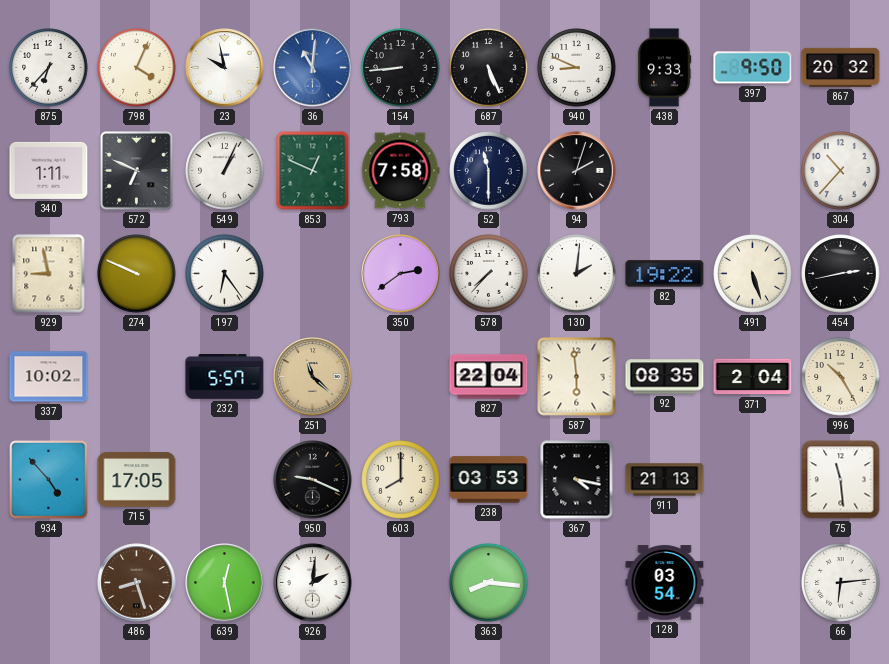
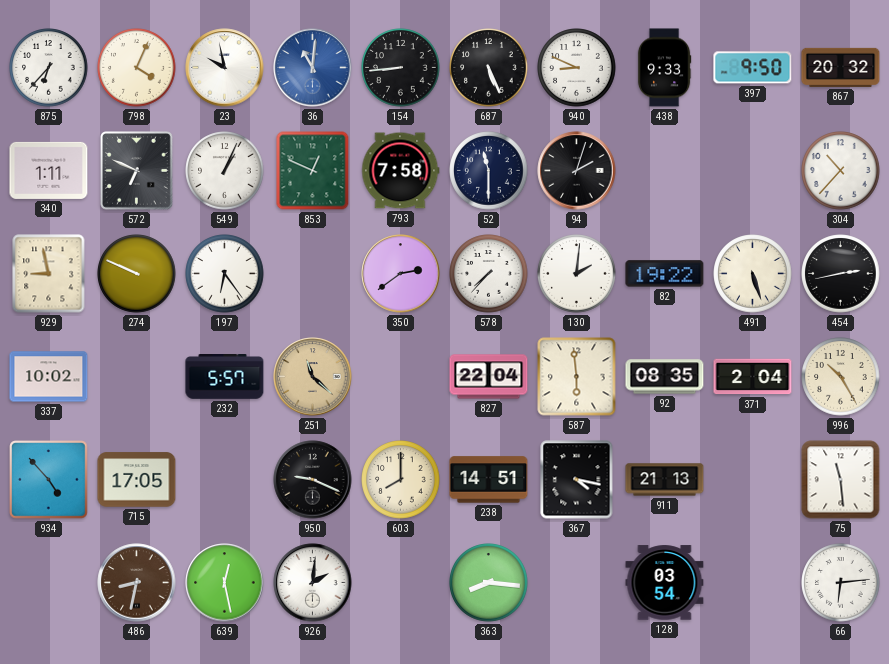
238: 03:53 -> 14:51 (489, 480)
486: 8:27 -> 8:32 (137, 583)
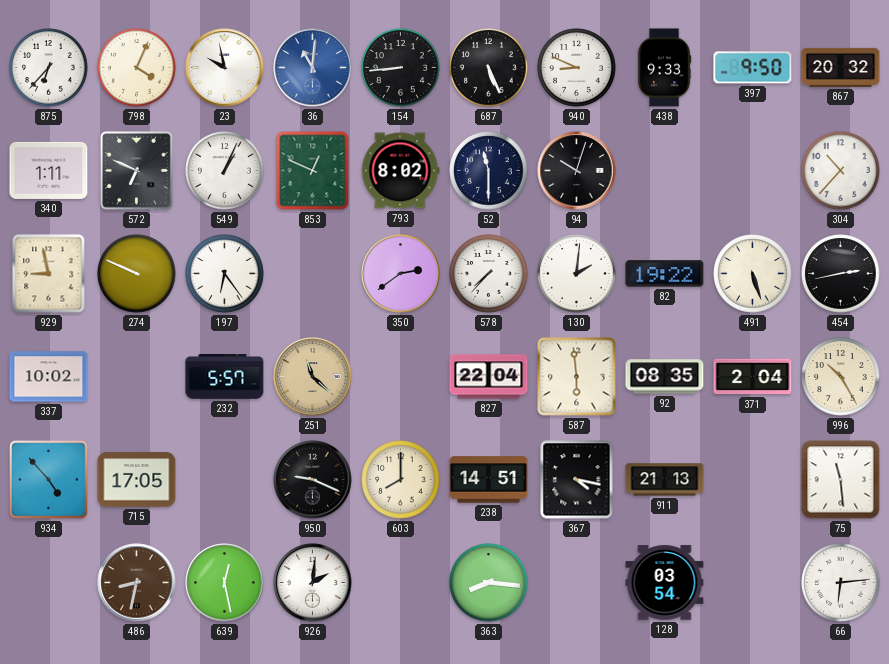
793: 7:58 -> 8:02 (401, 171)
94: 2:03 -> 10:03 (577, 171)
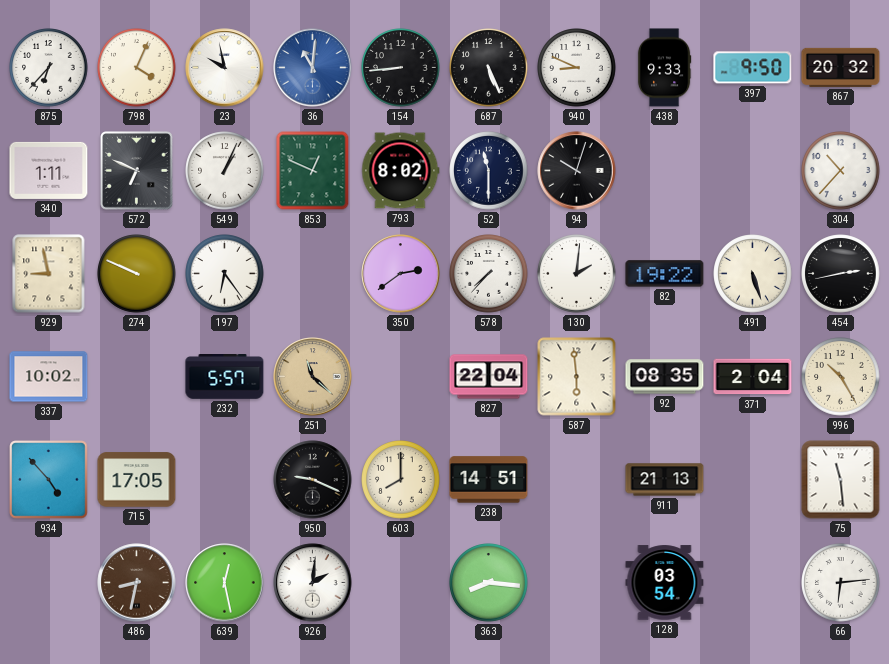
367: 4:17 -> none (577, 480)
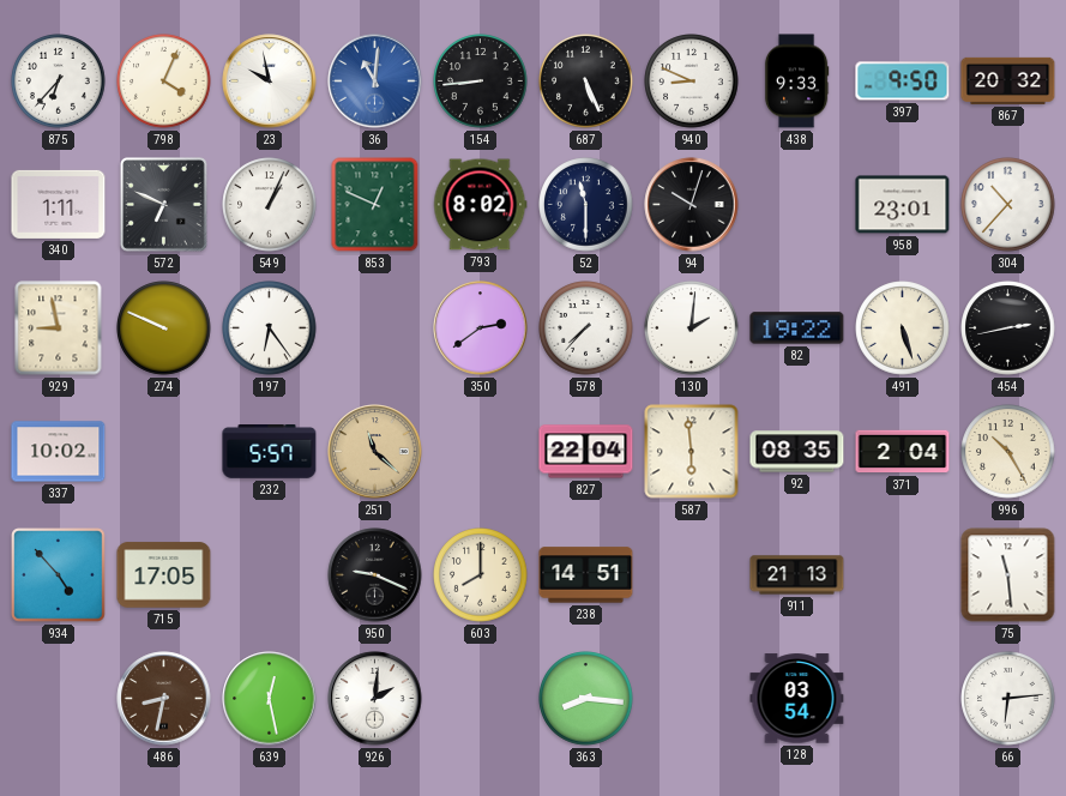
958: none -> 23:01 (903, 205)
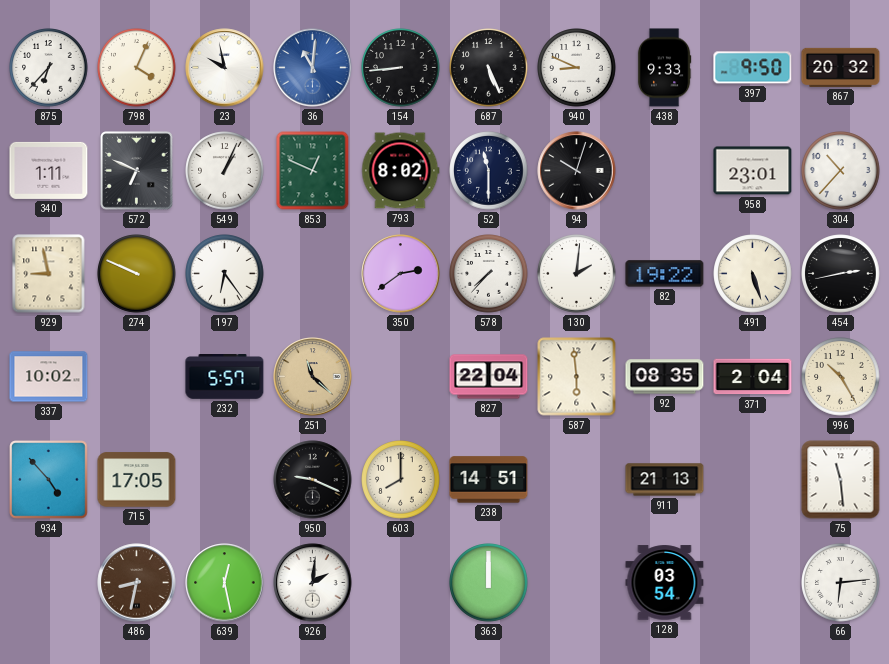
363: 8:16 -> 12:00 (489, 583)
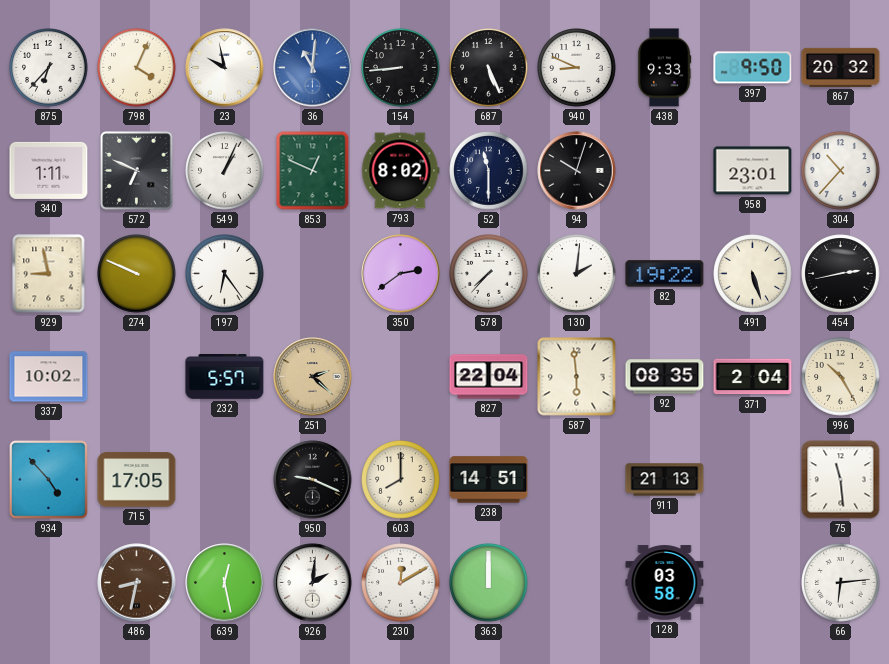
251: 11:22 -> 2:22 (313, 377)
230: none -> 12:10 (401, 583)
128: 03:54 -> 03:58 (665, 583)
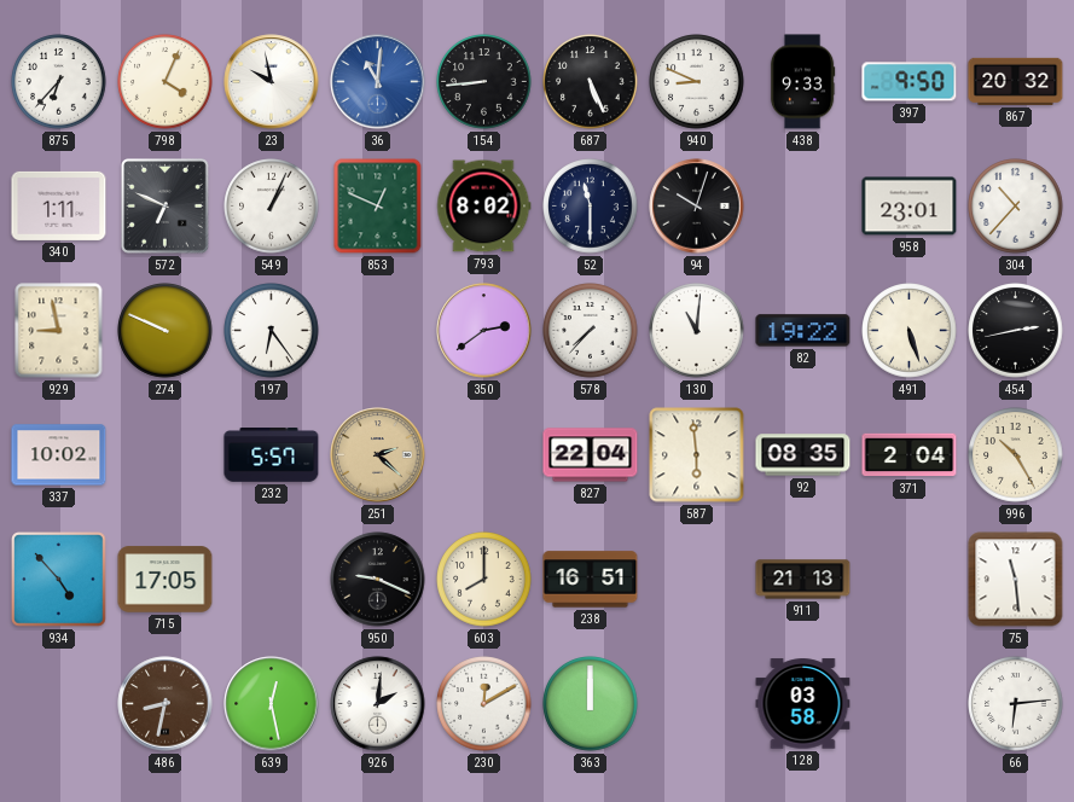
130: 2:01 -> 11:01 (697, 331)
238: 14:51 -> 16:51 (591, 580)
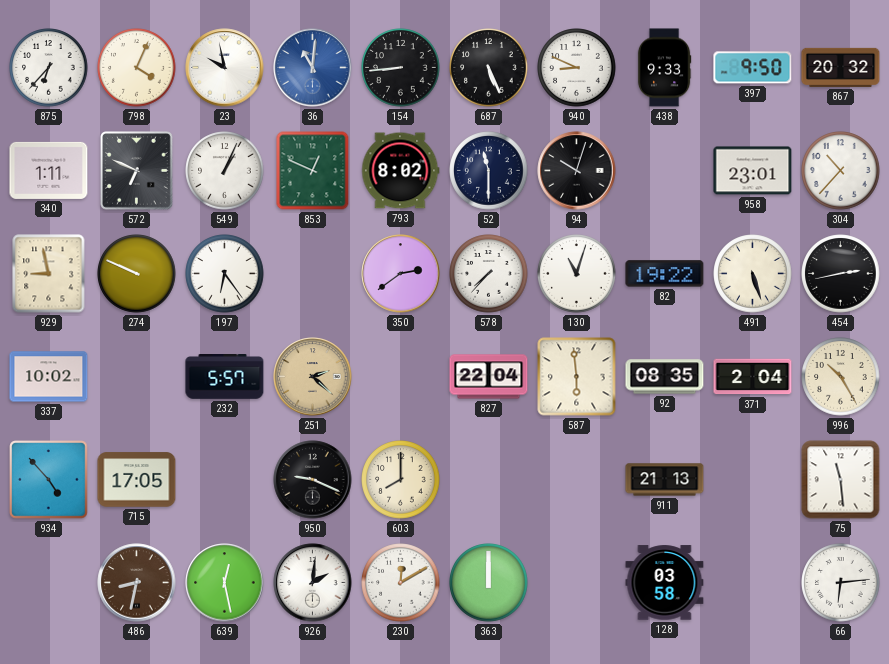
130: 11:01 -> 11:03 (577, 274)
238: 16:51 -> none (591, 580)
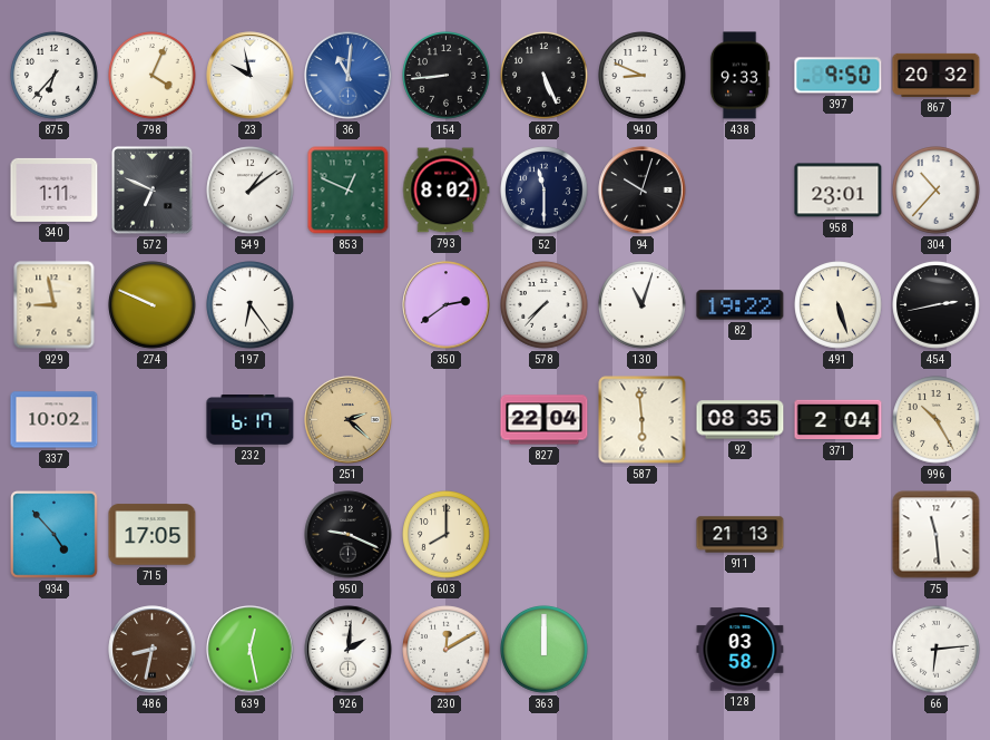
549: 1:04 -> 1:09 (251, 191)
232: 5:57 -> 6:17 (251, 420)
